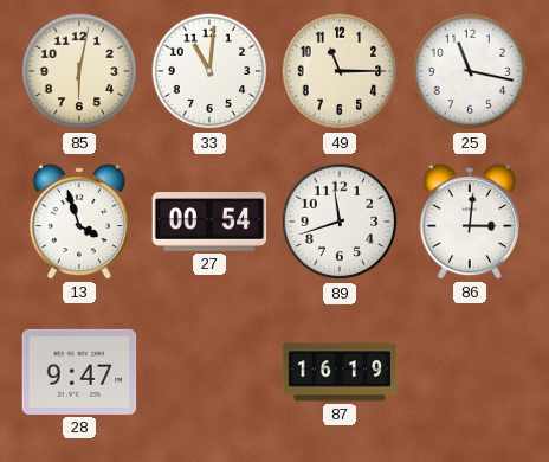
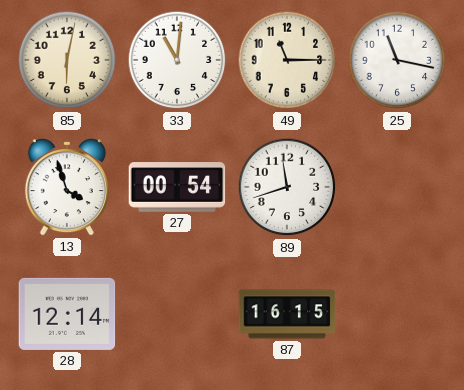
86: 3:01 -> none (470, 223)
28: 9:47 -> 12:14 (67, 314)
87: 16:19 -> 16:15 (287, 314)
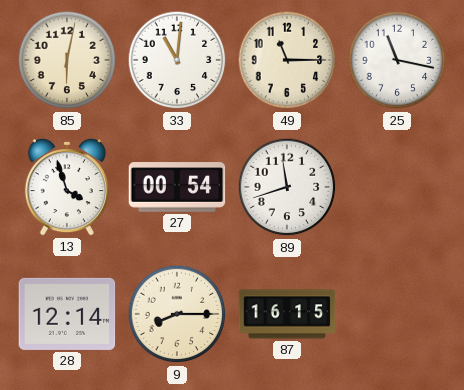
9: none -> 8:15 (177, 314)
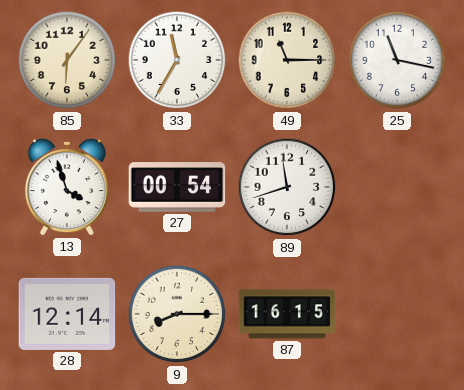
85: 6:02 -> 6:06 (67, 60)
33: 11:01 -> 11:35 (177, 60)
